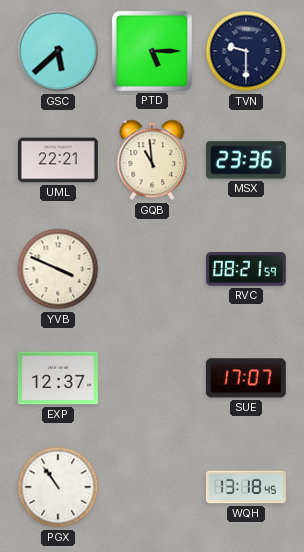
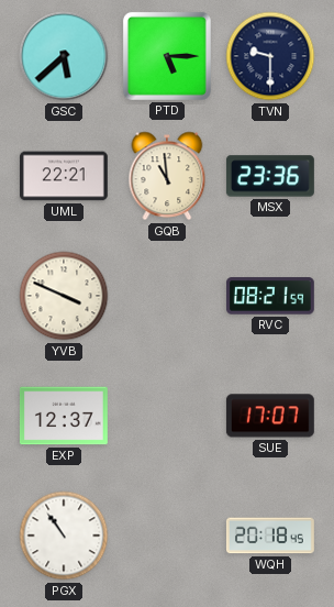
WQH: 13:18 -> 20:18 (270, 536)
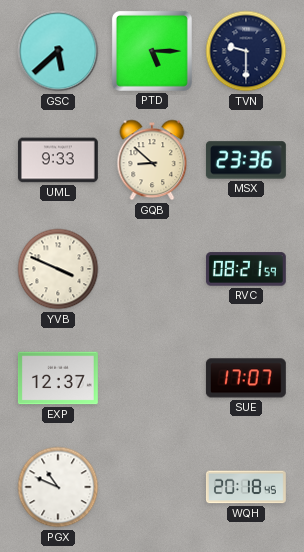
UML: 22:21 -> 9:33 (58, 160)
GQB: 10:59 -> 8:52 (152, 160)
PGX: 10:54 -> 10:49 (58, 487)
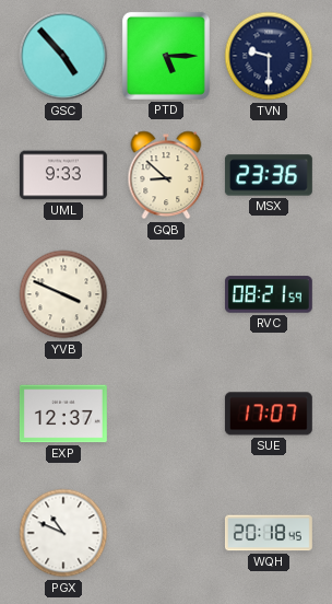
GSC: 5:38 -> 4:53 (63, 56)
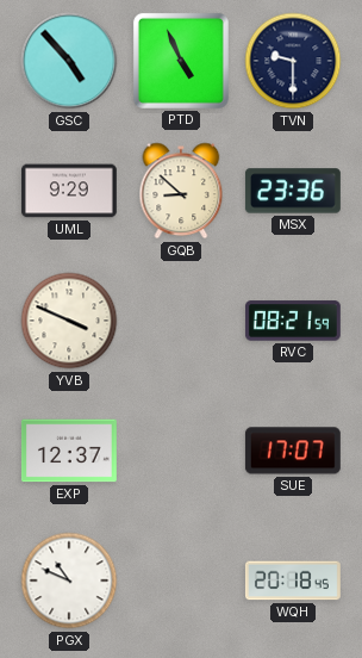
PTD: 5:15 -> 4:56 (181, 61)
UML: 9:33 -> 9:29 (69, 191)
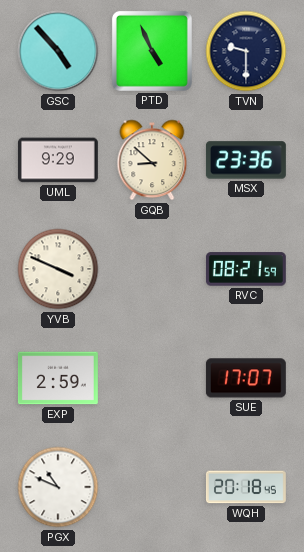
EXP: 12:37 -> 2:59 (58, 378)
